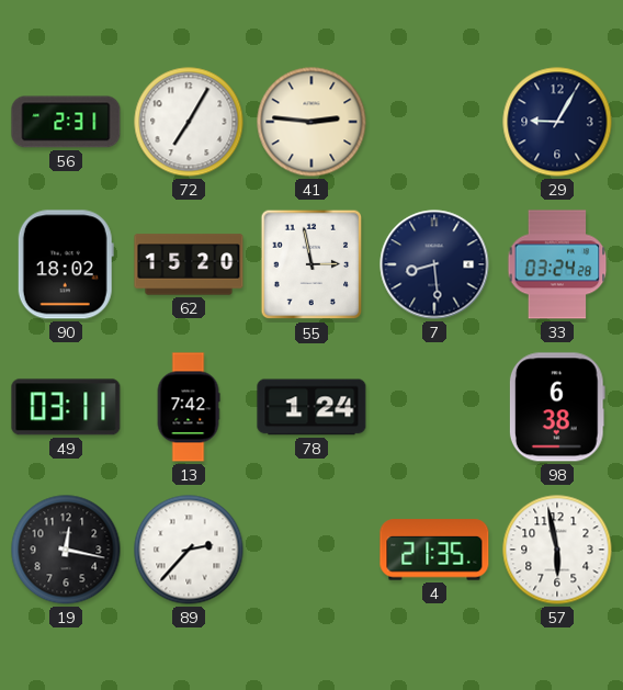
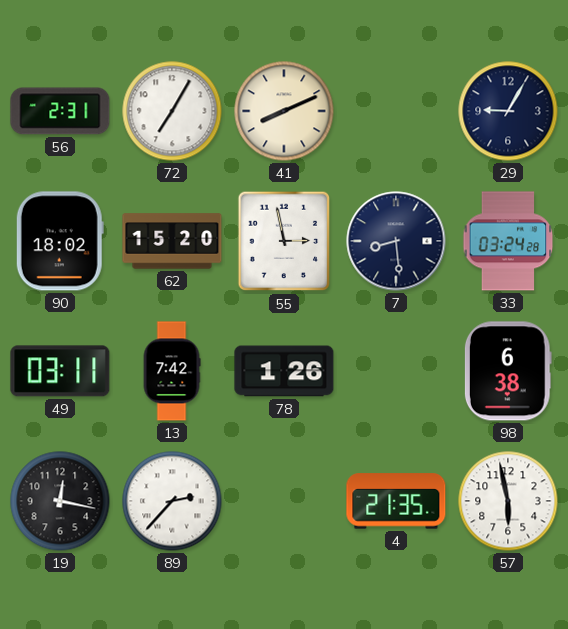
41: 2:46 -> 8:11 (284, 111)
78: 1:24 -> 1:26 (284, 371)
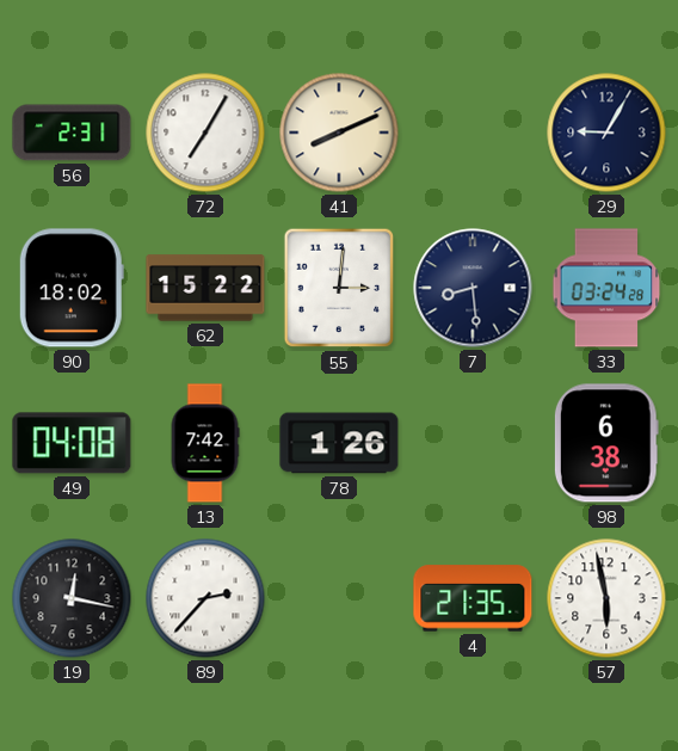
62: 15:20 -> 15:22 (205, 288)
55: 2:58 -> 3:01 (339, 288)
49: 03:11 -> 04:08 (72, 443)
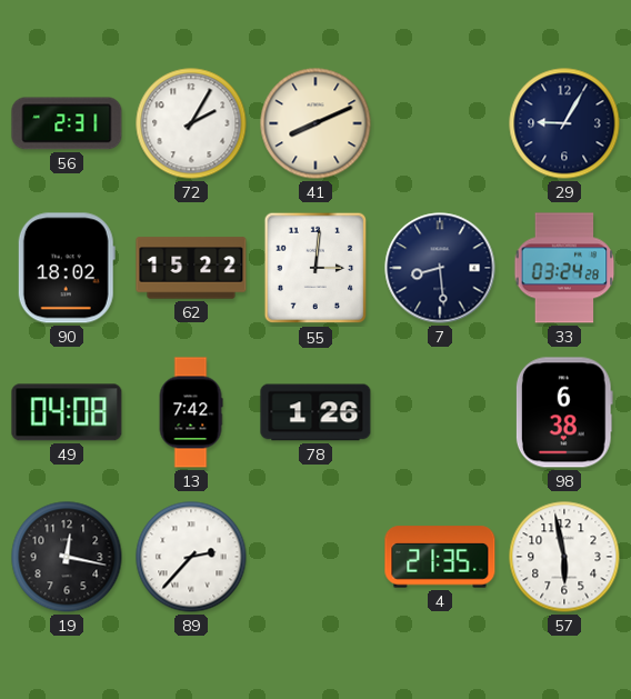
72: 7:05 -> 2:05 (191, 123)
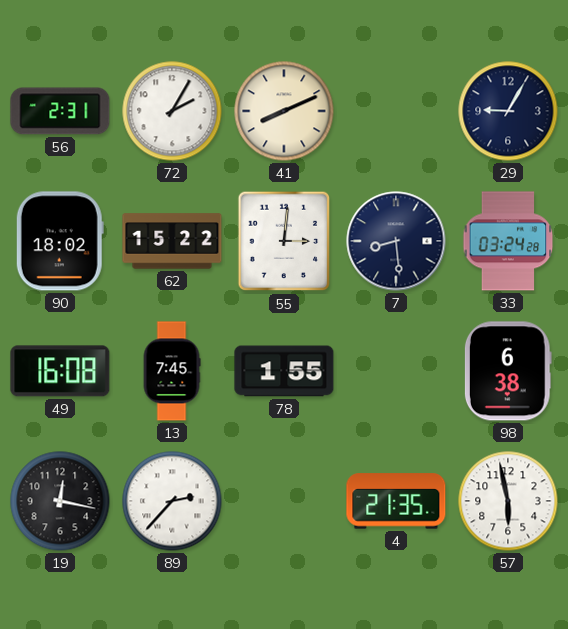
49: 04:08 -> 16:08 (60, 371)
13: 7:42 -> 7:45 (172, 371)
78: 1:26 -> 1:55 (284, 371)
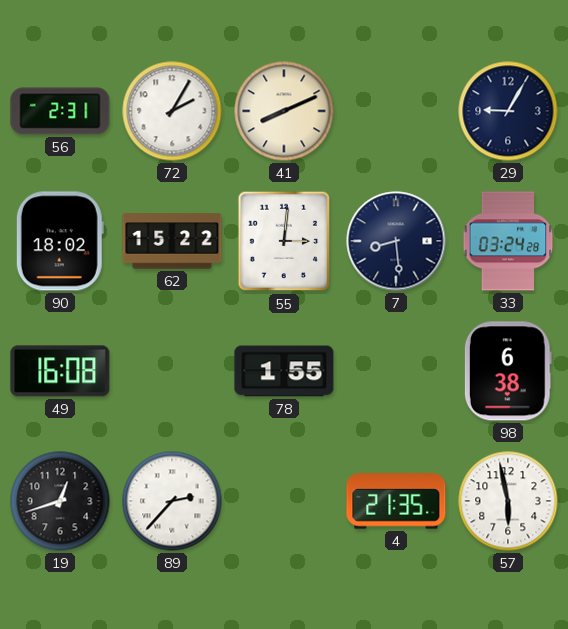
13: 7:45 -> none (172, 371)
19: 12:17 -> 12:42 (60, 501)
